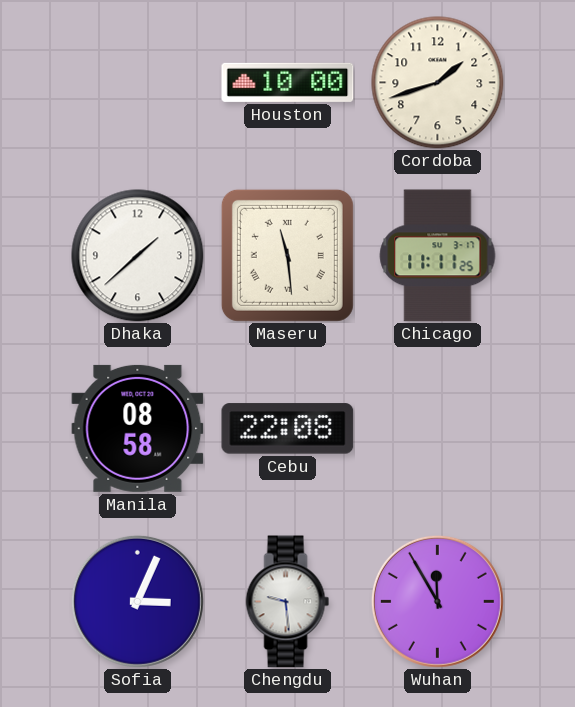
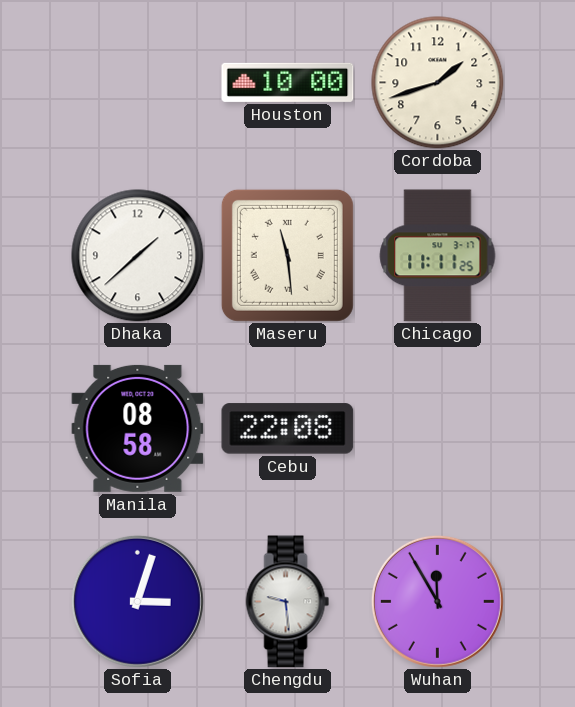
Sofia: 3:04 -> 3:03 (137, 601)
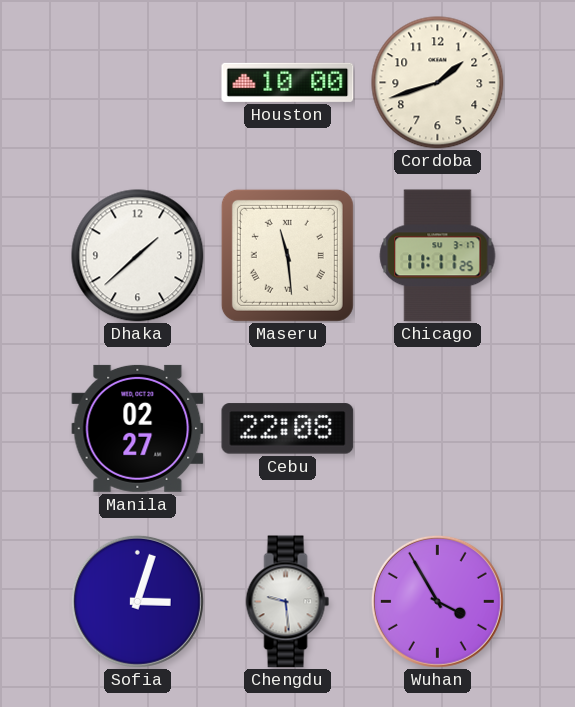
Manila: 08:58 -> 02:27 (138, 428)
Wuhan: 11:55 -> 3:55 (437, 601)
